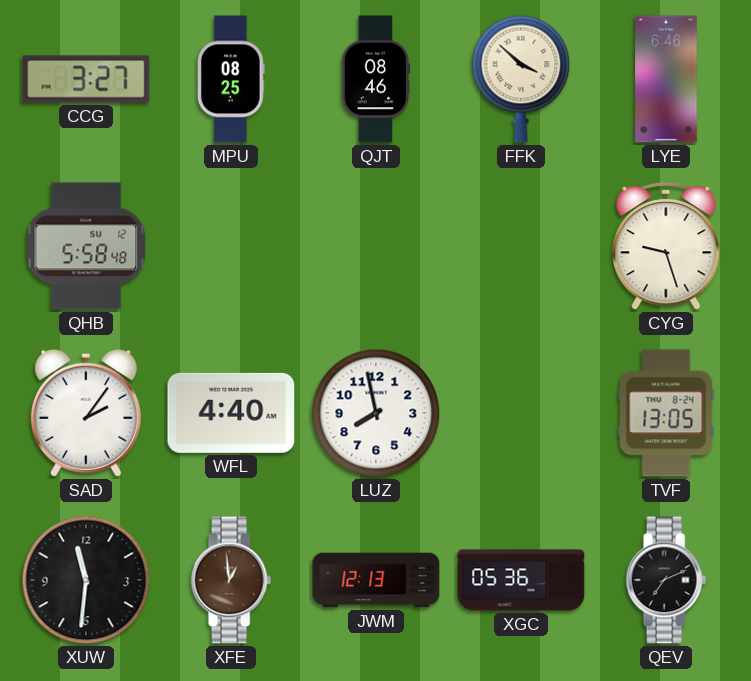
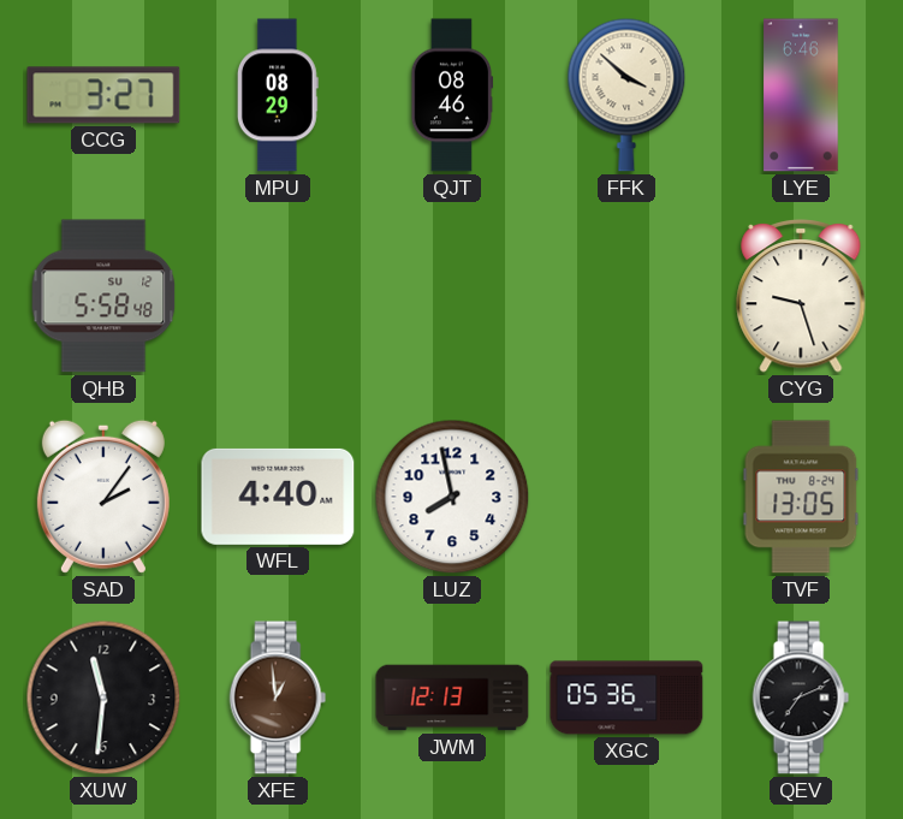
MPU: 08:25 -> 08:29 (278, 95)
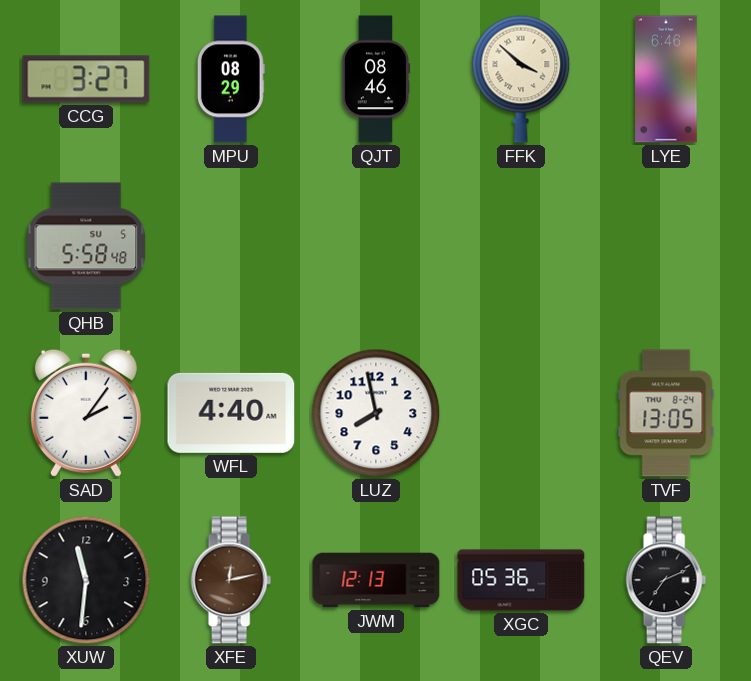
QHB date: SU 12 -> SU 5 (86, 246)
CYG: 9:27 -> none (801, 297)
XFE: 12:59 -> 12:13 (231, 580)
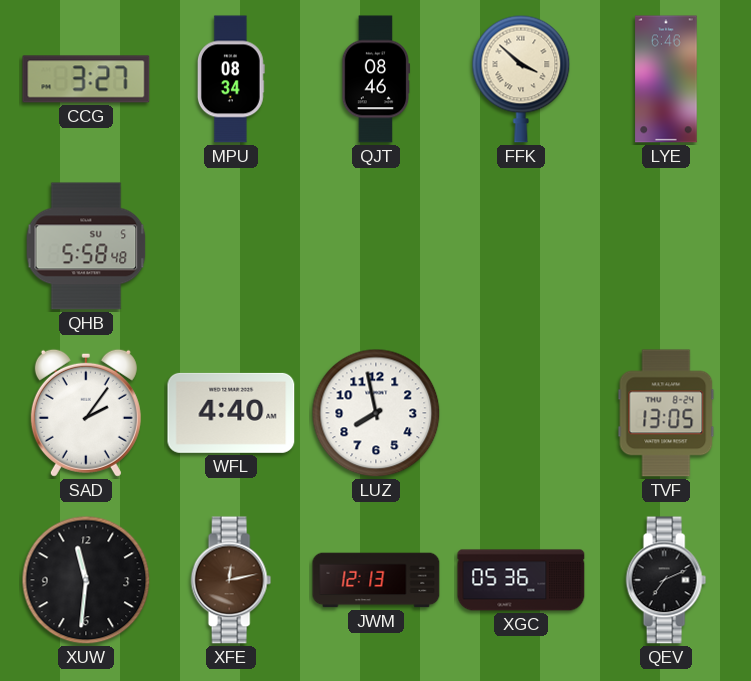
MPU: 08:29 -> 08:34 (231, 79)
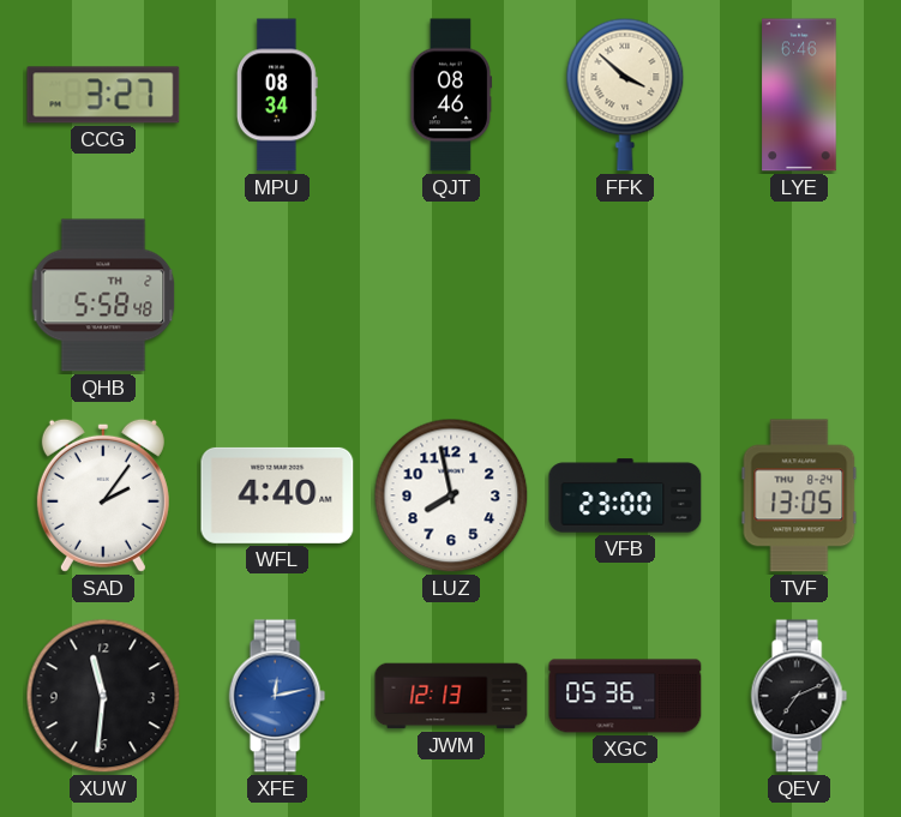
QHB date: SU 5 -> TH 2 (103, 295)
VFB: none -> 23:00 (625, 495)
XFE dial: brown -> blue (277, 696)
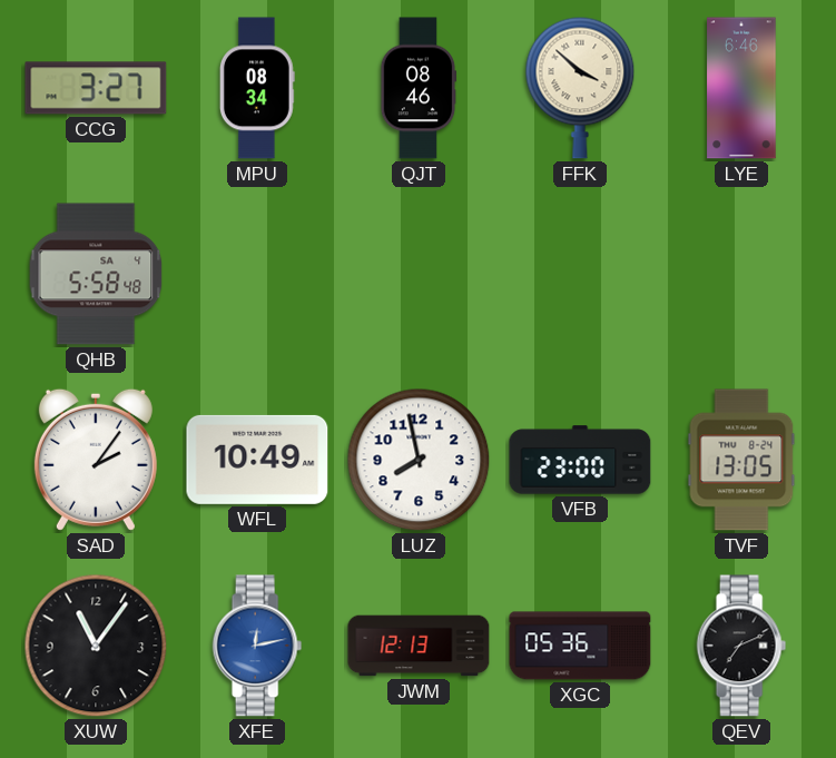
QHB date: TH 2 -> SA 4 (96, 274)
WFL: 4:40 -> 10:49 (257, 460)
XUW: 11:31 -> 11:06 (96, 646)
